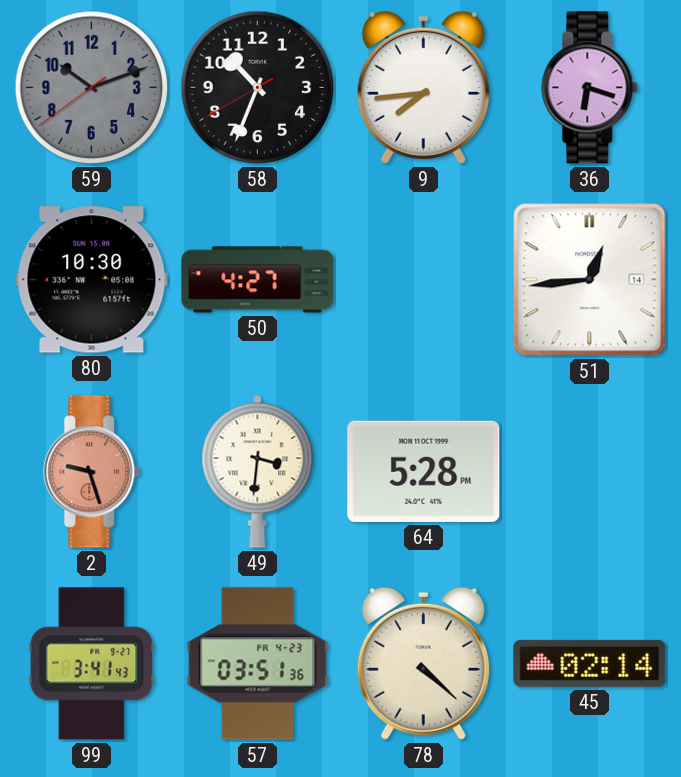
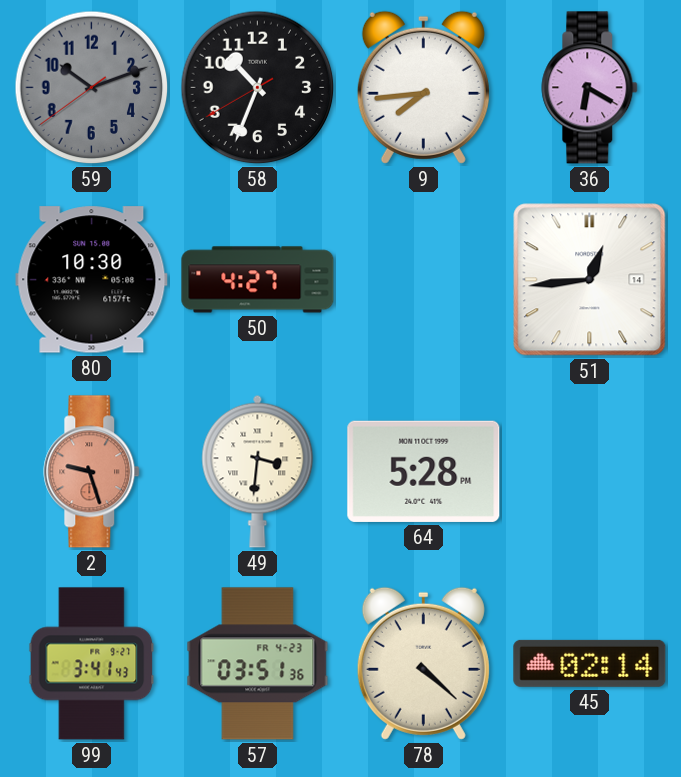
36: 6:18 -> 6:20 (590, 88)
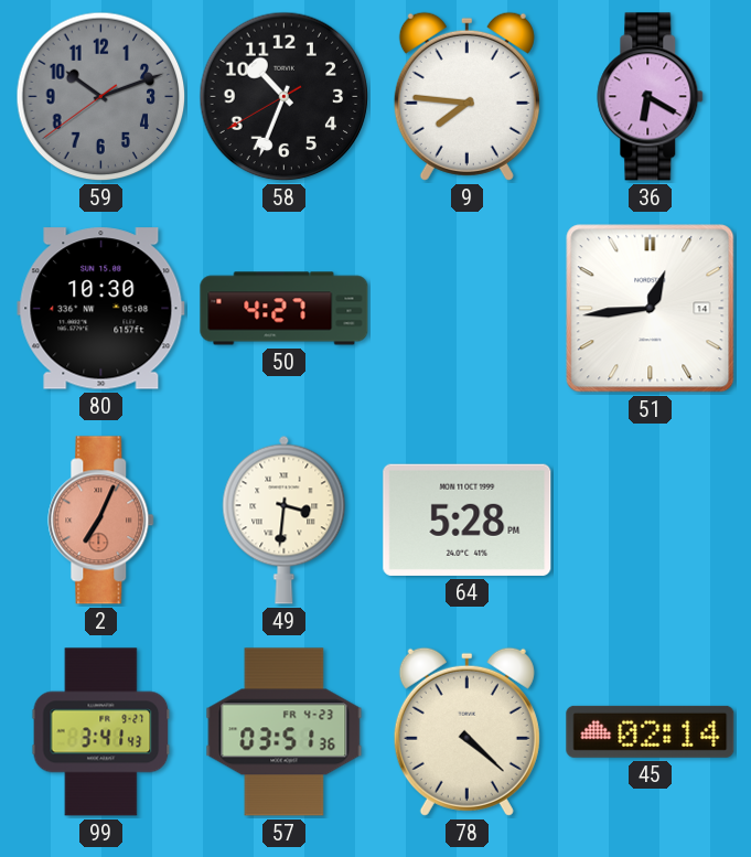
9: 7:44 -> 7:46 (466, 96)
2: 9:27 -> 7:04 (101, 521)
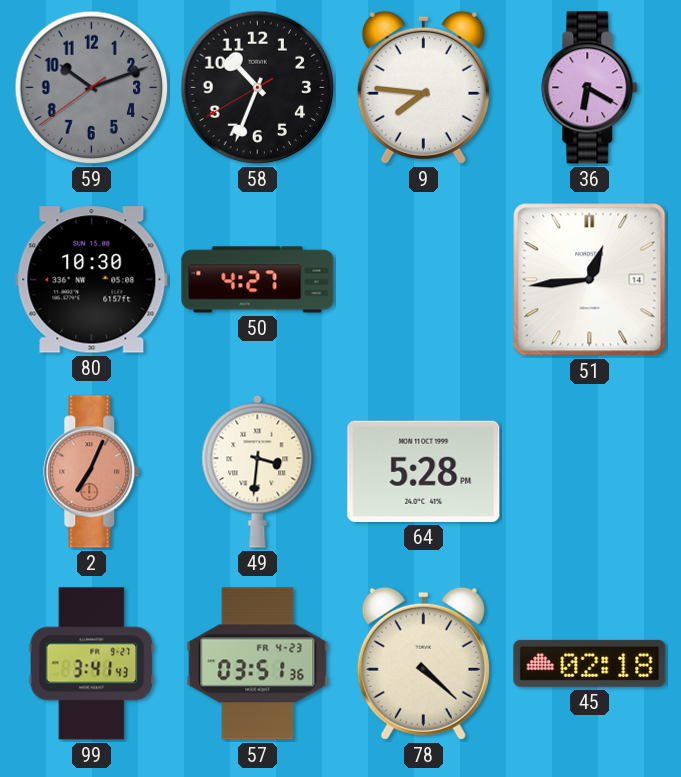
45: 02:14 -> 02:18 (590, 663)
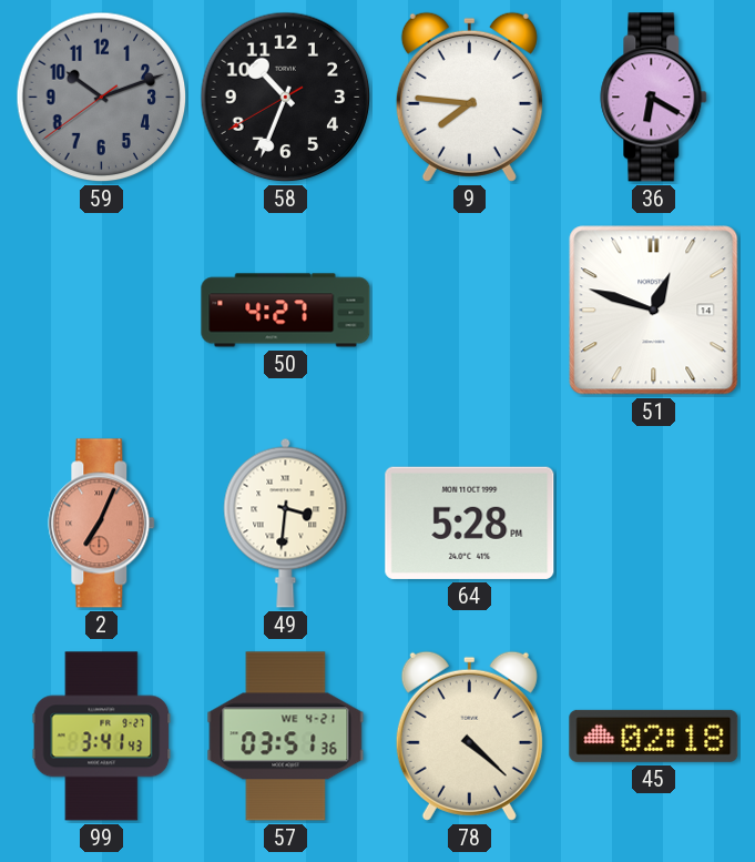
80: 10:30 -> none (92, 280)
51: 12:44 -> 12:48 (654, 311)
57 date: FR 4-23 -> WE 4-21 (286, 737)
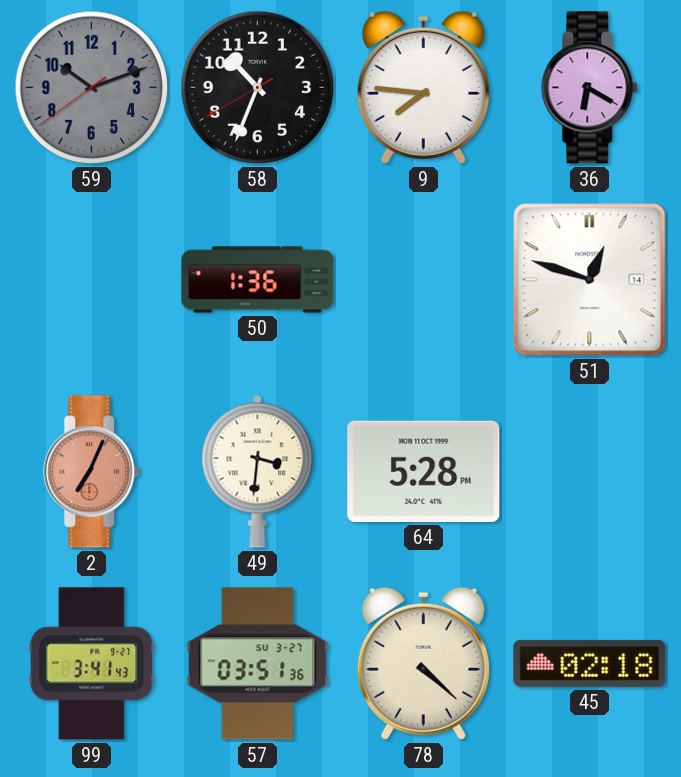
50: 4:27 -> 1:36 (258, 280)
57 date: WE 4-21 -> SU 3-27 (258, 664)
